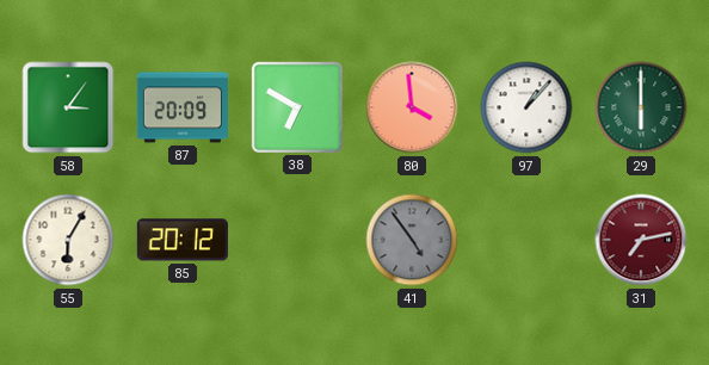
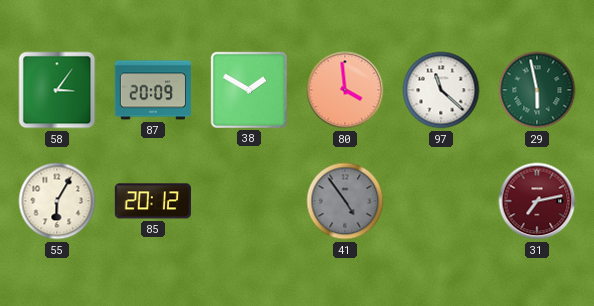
38: 6:50 -> 1:50 (248, 90)
97: 1:07 -> 11:22 (441, 90)
29: 6:00 -> 5:58 (537, 90)
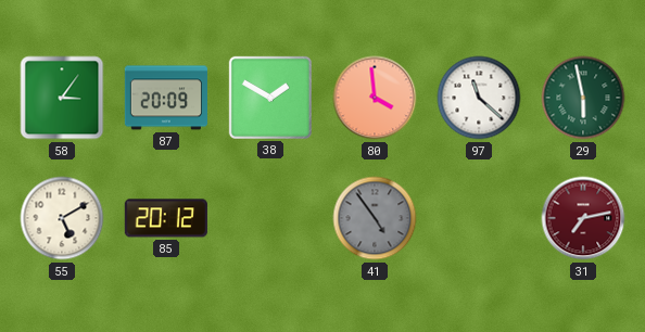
55: 6:05 -> 5:10 (62, 218)
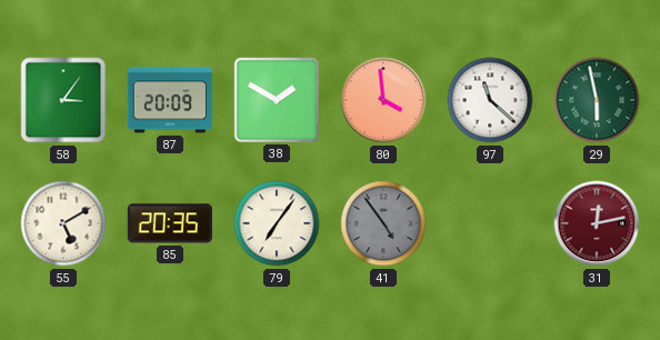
85: 20:12 -> 20:35 (170, 223)
79: none -> 7:06 (277, 223)
31: 7:13 -> 12:13 (597, 223)
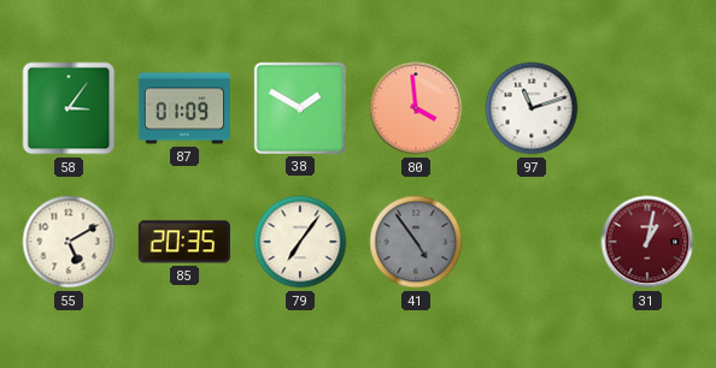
87: 20:09 -> 01:09 (184, 108)
97: 11:22 -> 11:12 (532, 108)
29: 5:58 -> none (597, 100)
31: 12:13 -> 1:02 (647, 242)
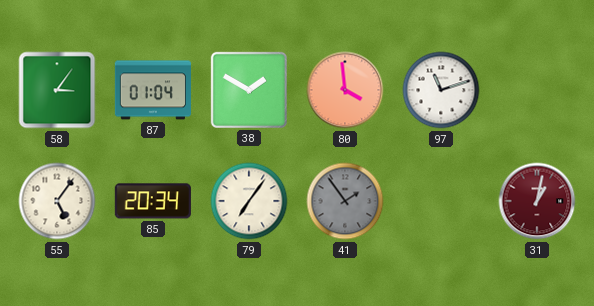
87: 01:09 -> 01:04 (153, 90)
55: 5:10 -> 5:06 (57, 201)
85: 20:35 -> 20:34 (153, 201)
41: 4:54 -> 1:54 (345, 201)
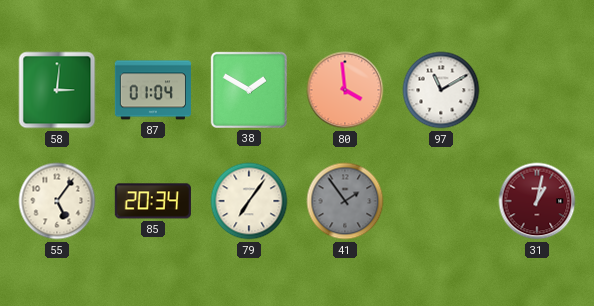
58: 3:06 -> 3:01 (57, 90)
97: 11:12 -> 11:10 (441, 90)
